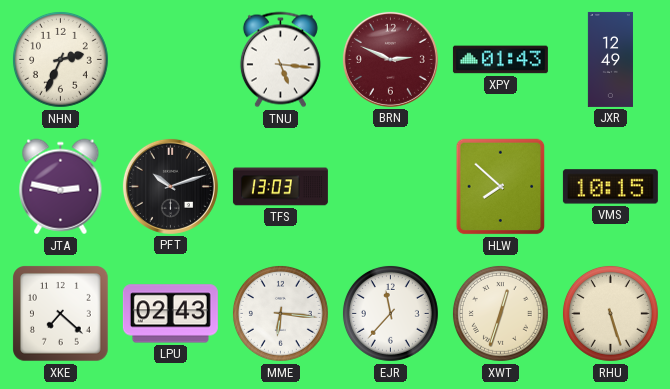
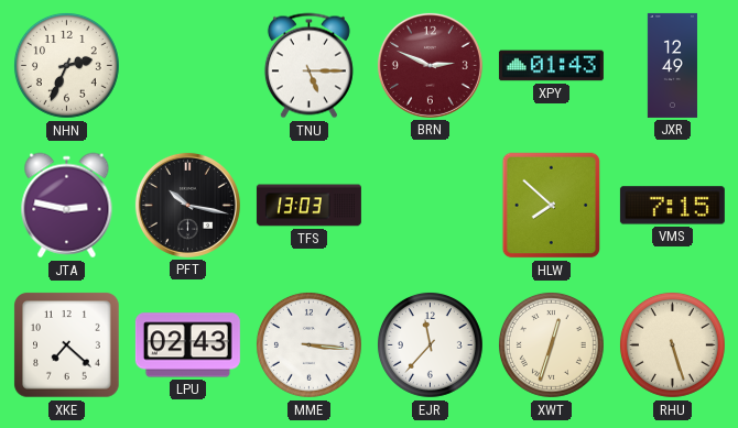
TNU: 5:16 -> 5:15 (308, 66)
PFT: 10:12 -> 10:17 (187, 205)
VMS: 10:15 -> 7:15 (672, 206)
MME: 6:16 -> 3:16 (308, 344)
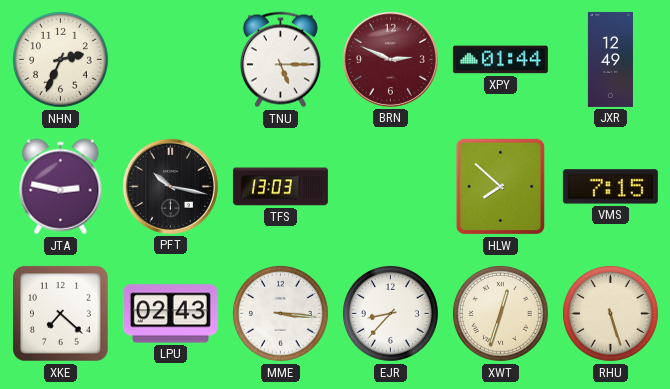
XPY: 01:43 -> 01:44 (500, 60)
EJR: 11:37 -> 8:37 (390, 313)
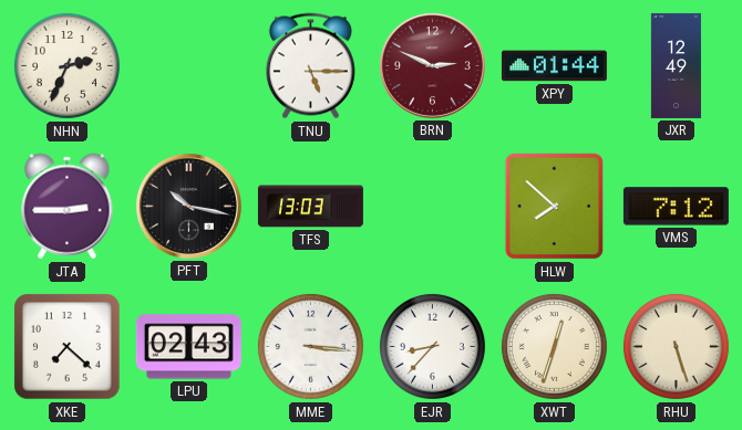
JTA: 2:47 -> 2:45 (68, 207)
VMS: 7:15 -> 7:12 (676, 207)
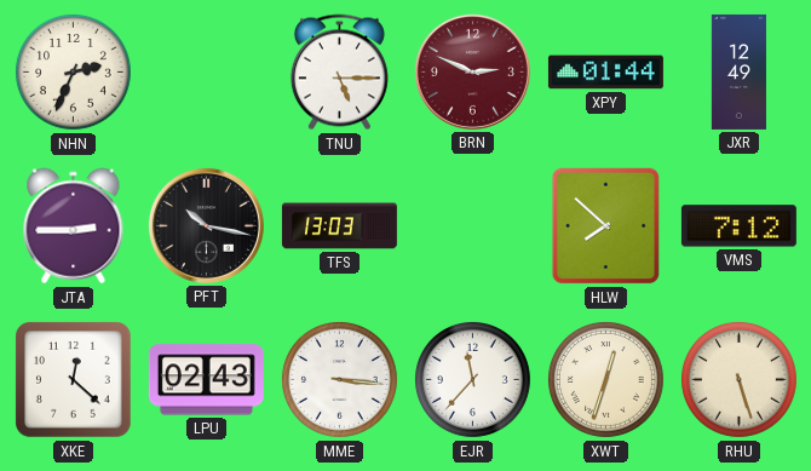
XKE: 7:22 -> 12:22 (74, 380)
EJR: 8:37 -> 11:37 (472, 379)
